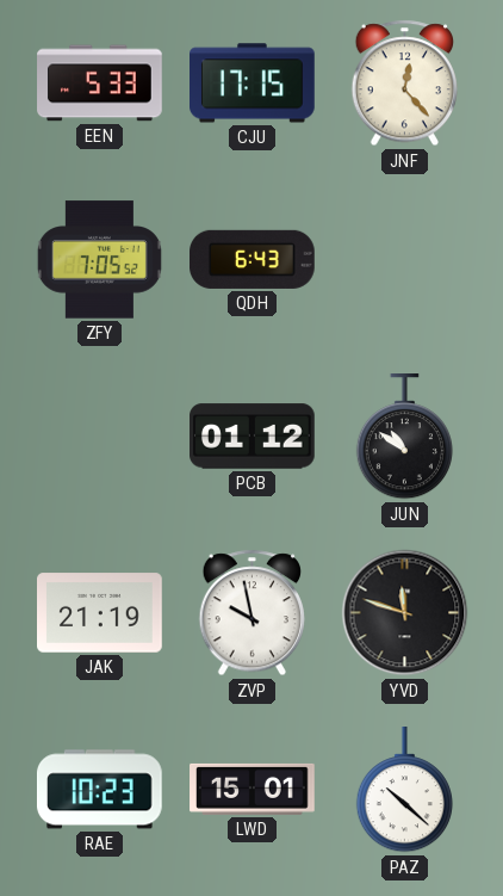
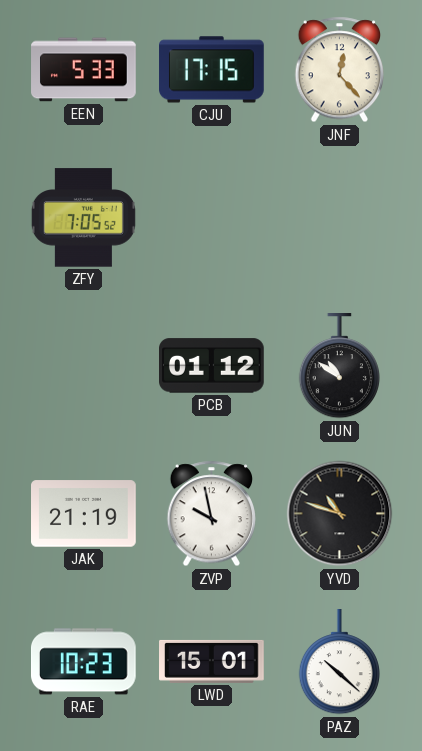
QDH: 6:43 -> none (253, 259)
YVD: 11:48 -> 10:48 (340, 514)
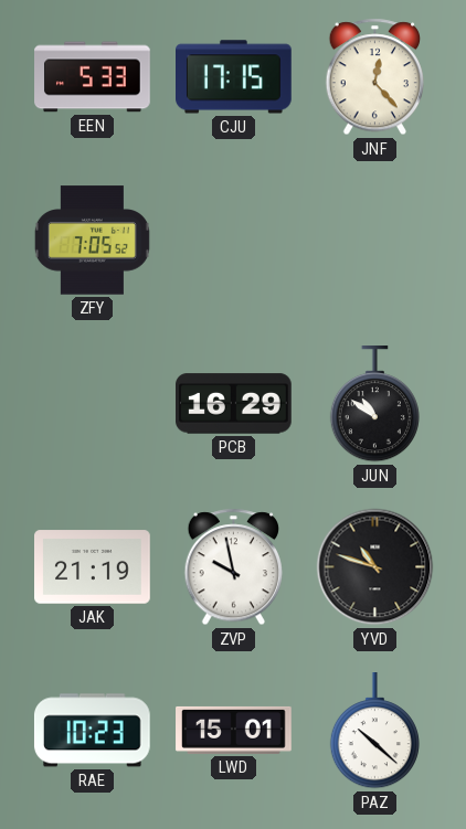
PCB: 01:12 -> 16:29 (234, 404)
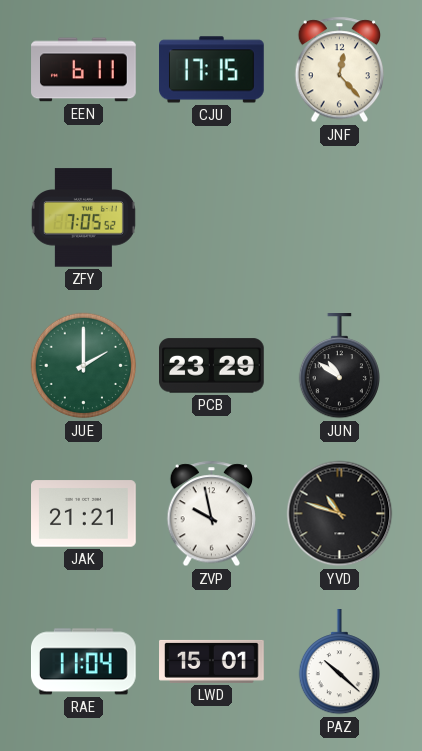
EEN: 5:33 -> 6:11 (84, 70)
JUE: none -> 2:00 (84, 366)
PCB: 16:29 -> 23:29 (212, 366)
JAK: 21:19 -> 21:21 (84, 514)
RAE: 10:23 -> 11:04 (83, 662)
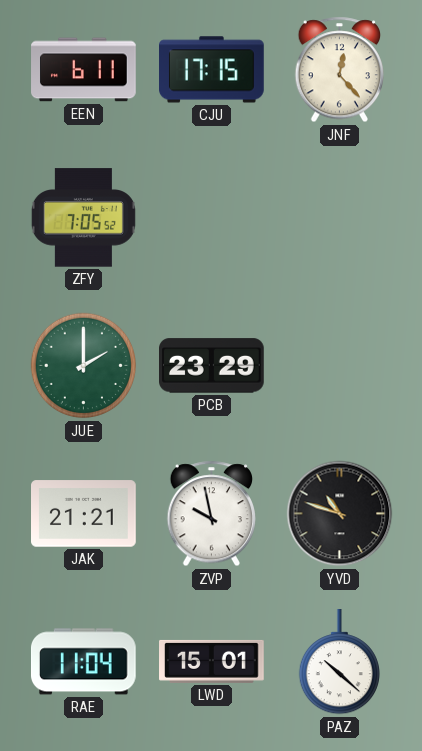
JUN: 10:51 -> none (339, 367)
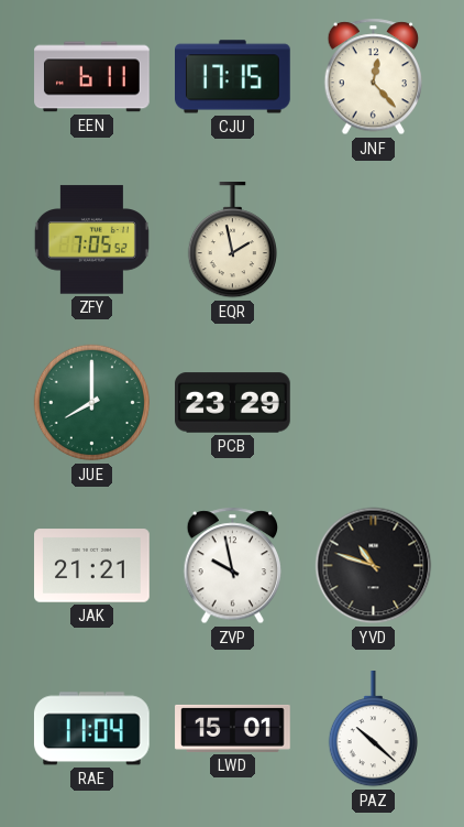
EQR: none -> 1:58 (232, 241)
JUE: 2:00 -> 8:00 (92, 403)
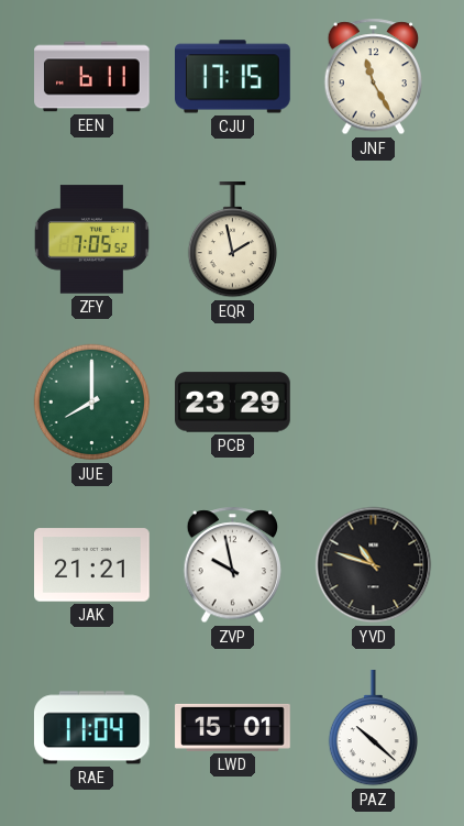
JNF: 12:23 -> 11:25 (373, 77)
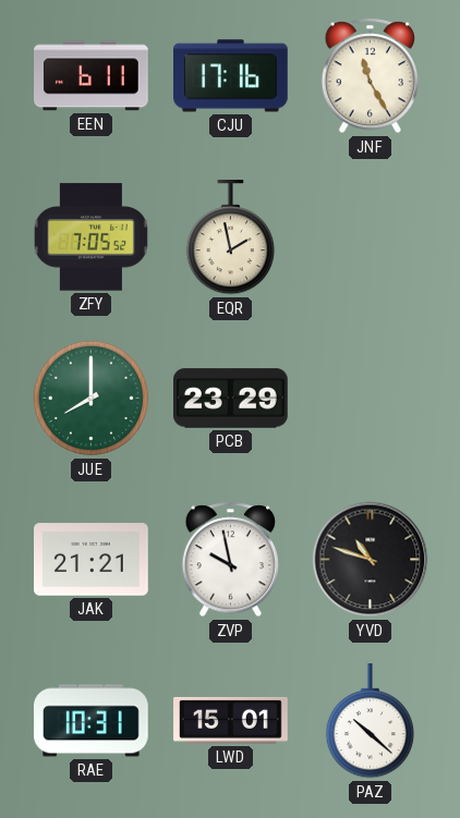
CJU: 17:15 -> 17:16 (231, 76)
RAE: 11:04 -> 10:31 (90, 721)
